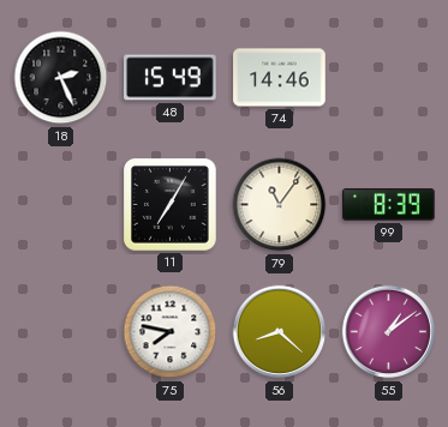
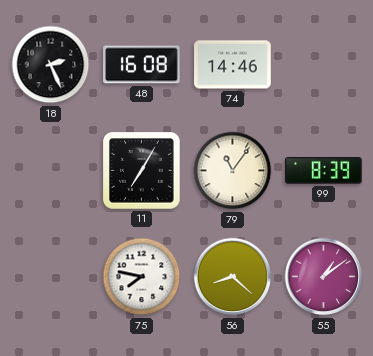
48: 15:49 -> 16:08 (142, 65)
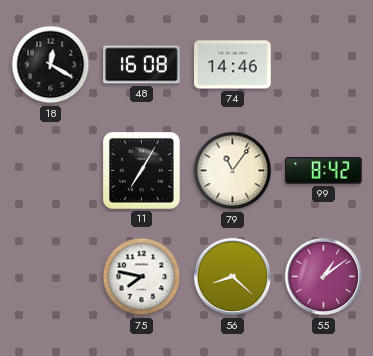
18: 2:26 -> 12:20 (51, 65)
99: 8:39 -> 8:42 (324, 171)
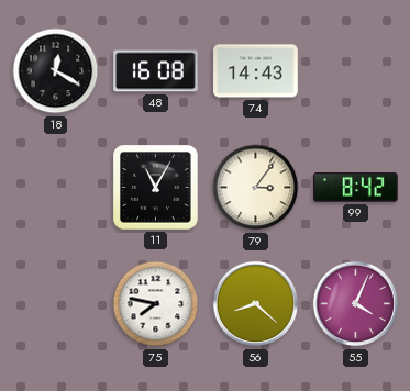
74: 14:46 -> 14:43 (256, 71)
11: 7:05 -> 11:05 (156, 188)
79: 11:06 -> 3:06 (256, 188)
55: 1:09 -> 4:04 (356, 304)
